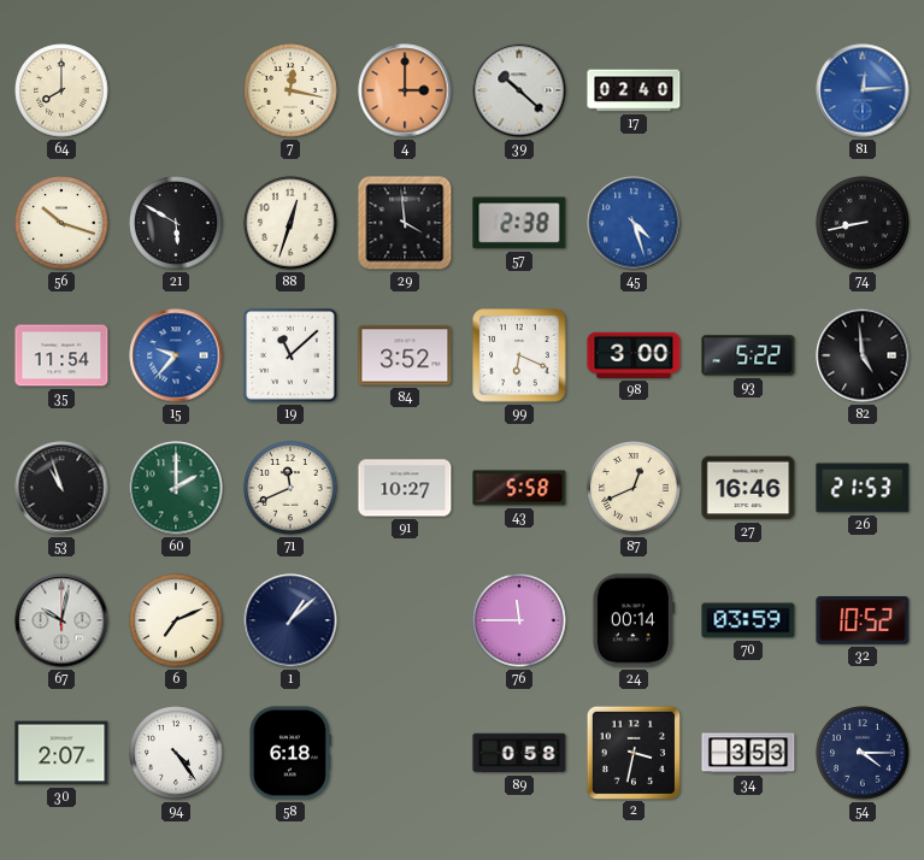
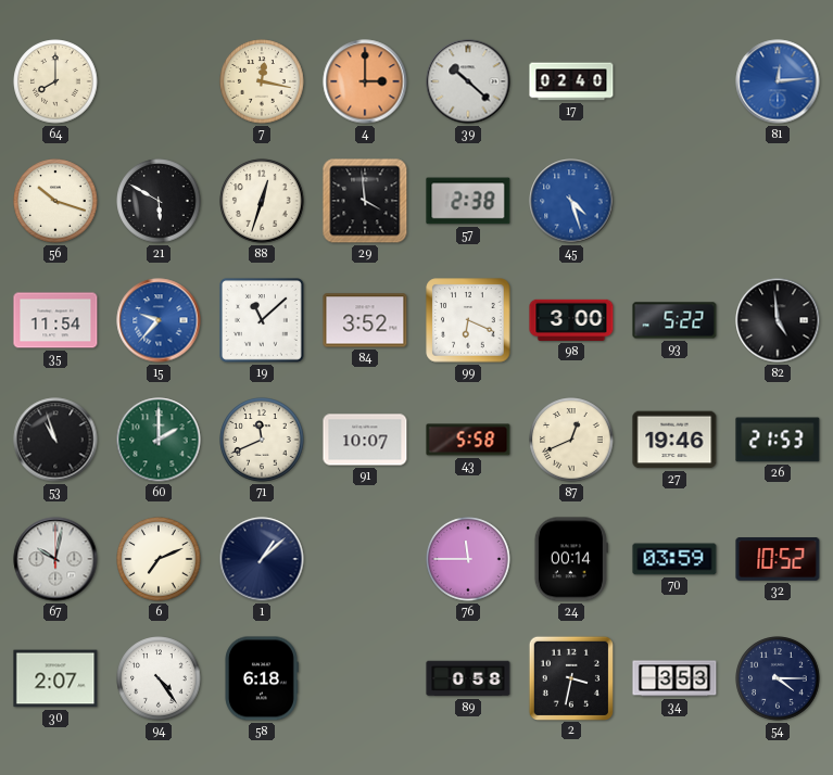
74: 8:43 -> none (863, 223)
91: 10:27 -> 10:07 (365, 440)
27: 16:46 -> 19:46 (674, 440)
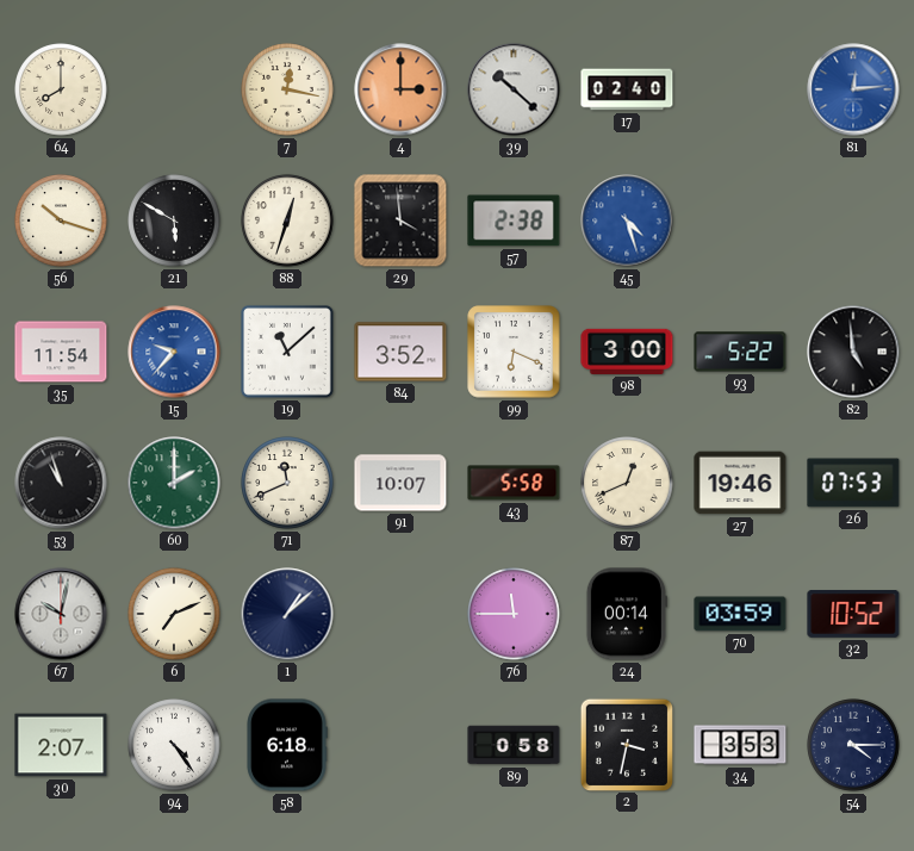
26: 21:53 -> 07:53 (853, 483)
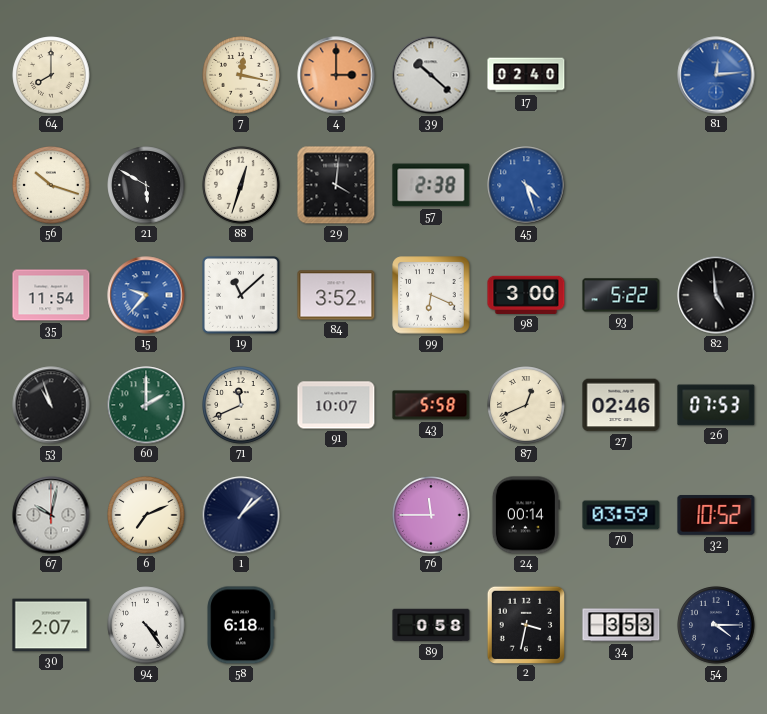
29: 3:59 -> 4:01 (336, 185)
27: 19:46 -> 02:46 (621, 405)
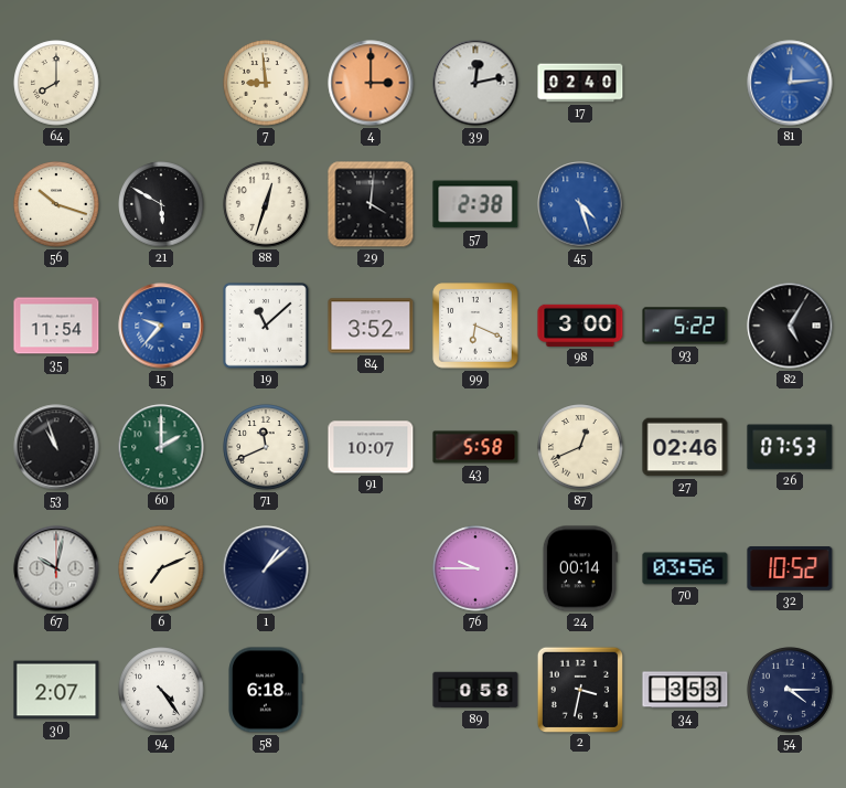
7: 12:17 -> 8:59 (266, 83)
39: 10:22 -> 12:13 (475, 83)
82: 4:59 -> 5:05 (790, 326)
76: 11:45 -> 9:45 (475, 568)
70: 03:59 -> 03:56 (685, 568)
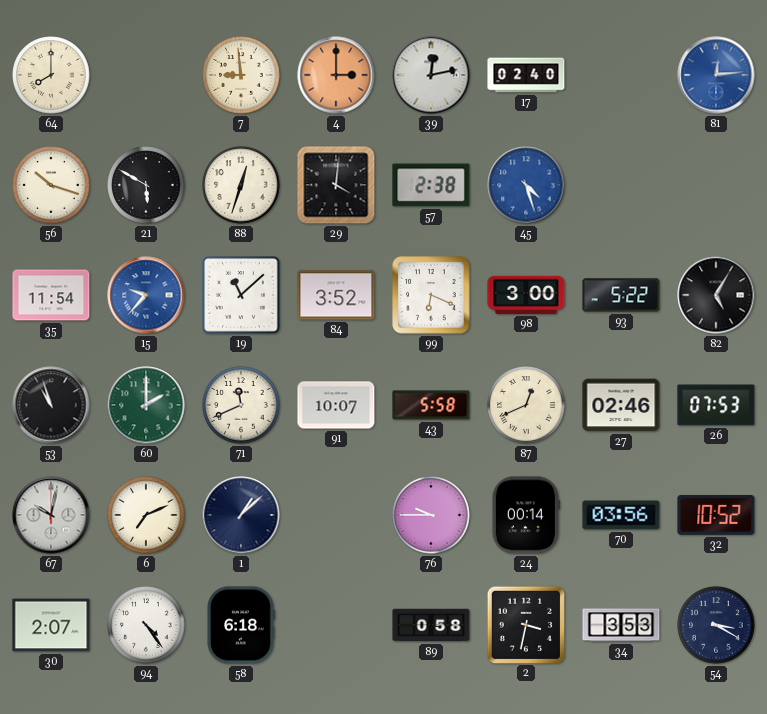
54: 4:15 -> 3:20 (716, 625)
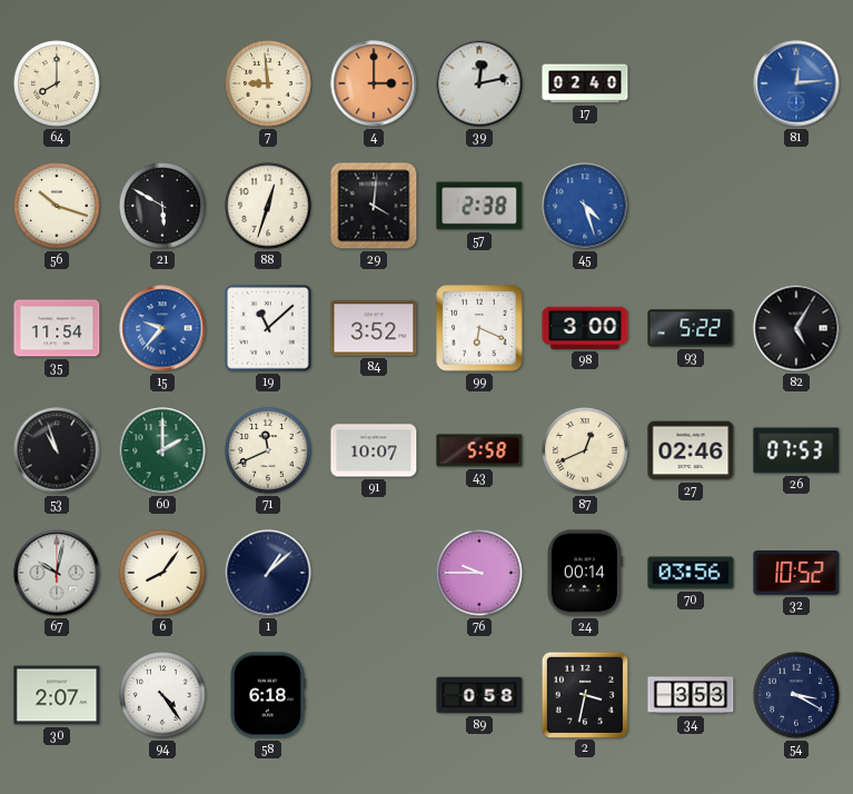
6: 7:11 -> 8:06 (162, 573)
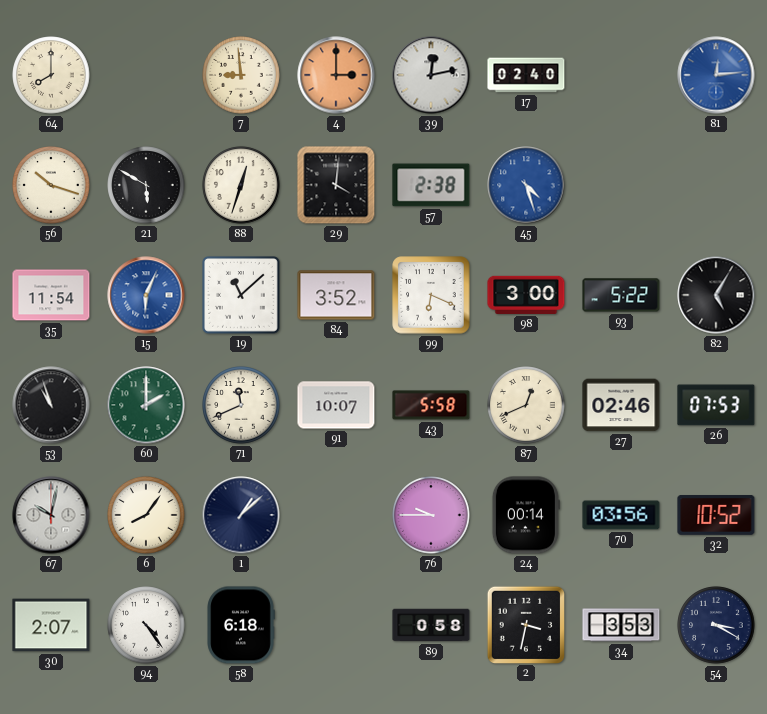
15: 9:37 -> 6:04 (146, 295)
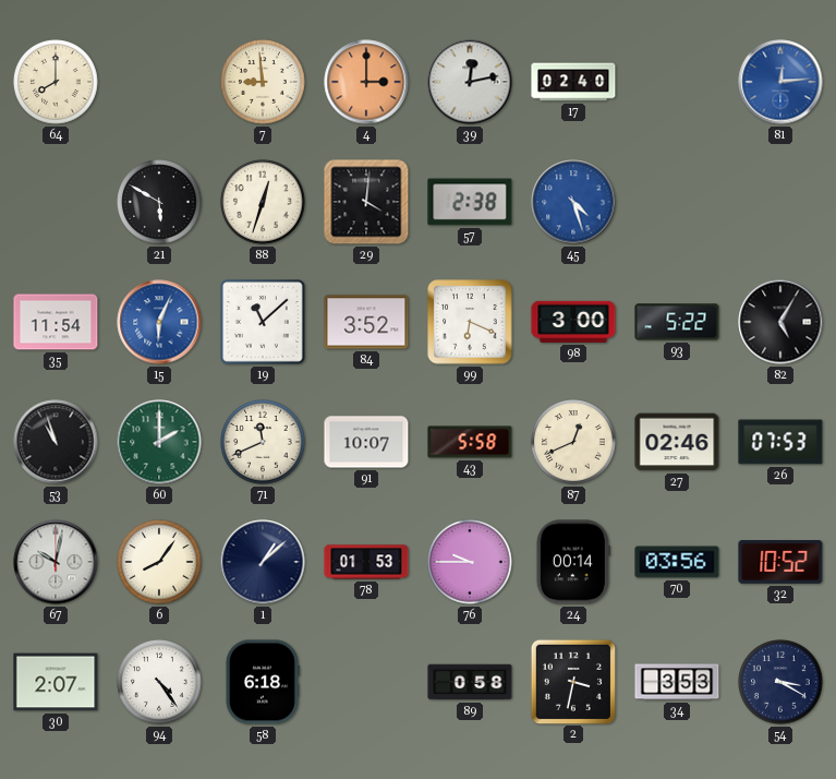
56: 10:18 -> none (51, 185)
78: none -> 01:53 (366, 562)
